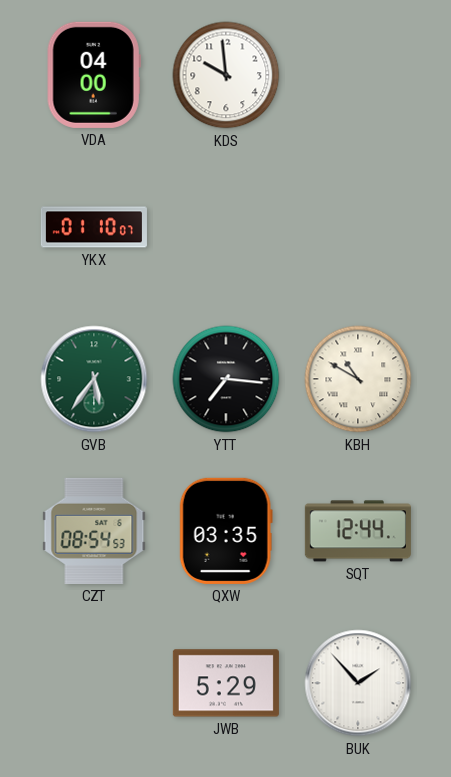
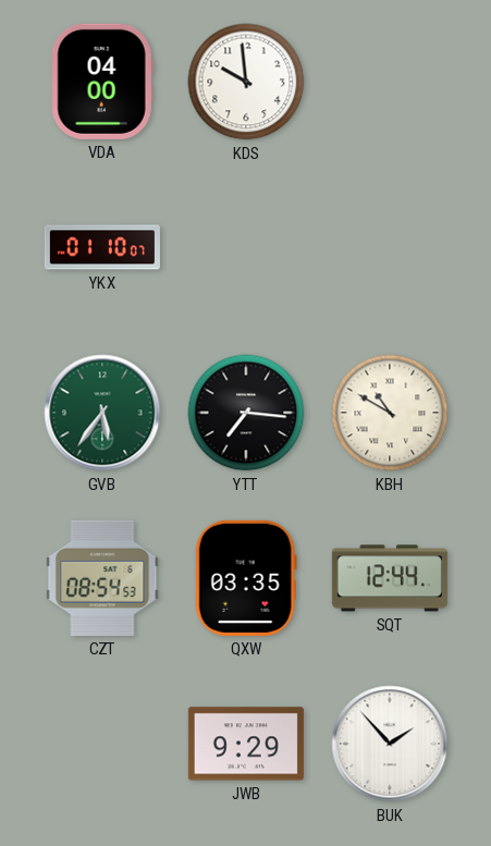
JWB: 5:29 -> 9:29 (246, 744)
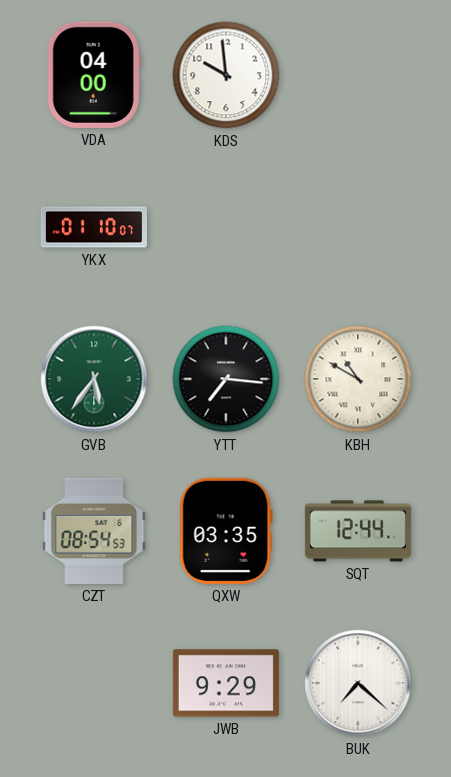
BUK: 1:53 -> 7:22 (358, 683)
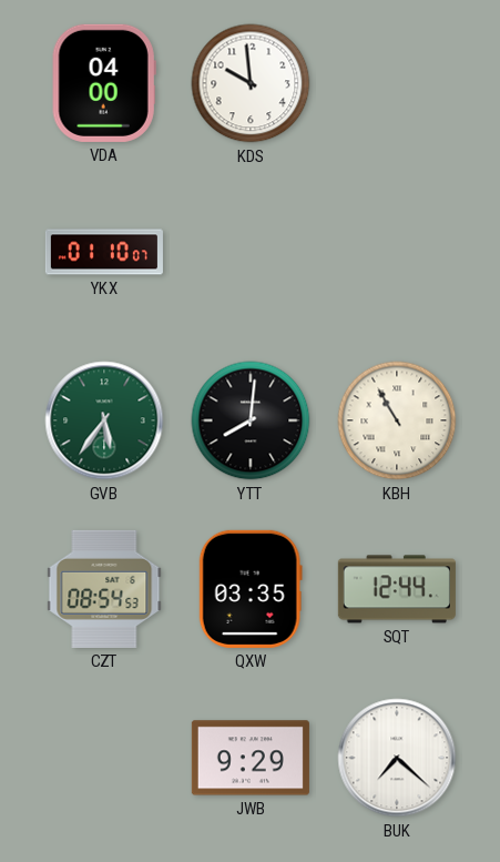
YTT: 7:16 -> 8:01 (251, 420)
KBH: 10:50 -> 10:55 (397, 420)
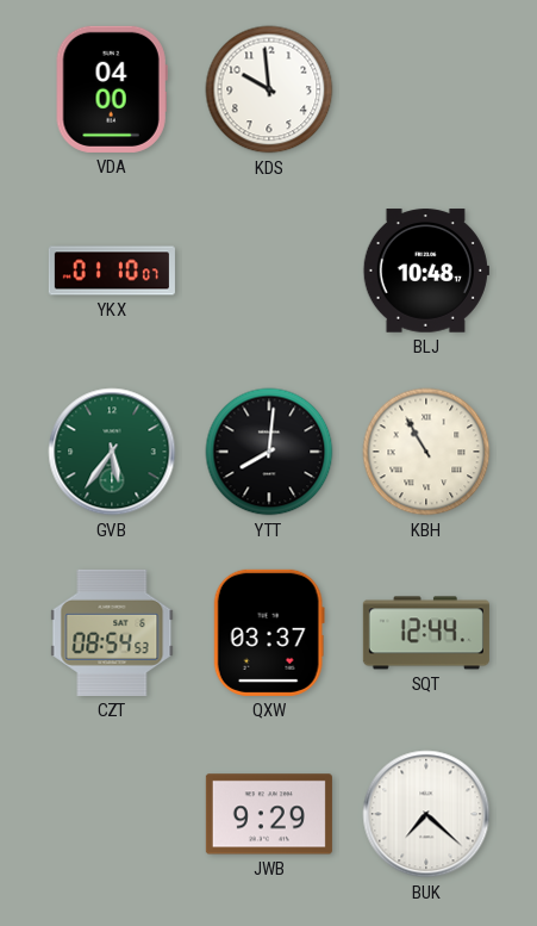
BLJ: none -> 10:48 (426, 271)
QXW: 03:35 -> 03:37 (269, 633)
